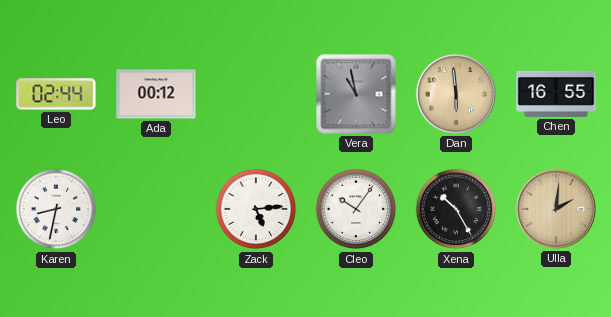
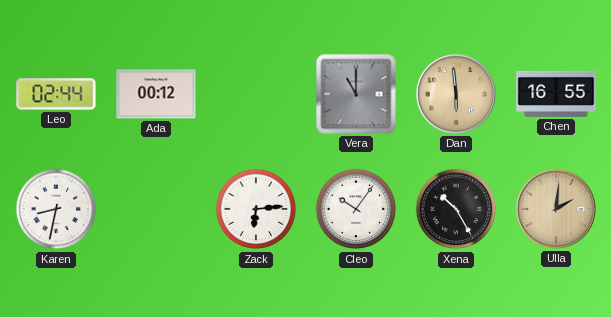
Vera: 10:58 -> 11:00 (356, 94)
Zack: 5:14 -> 6:14 (256, 209)
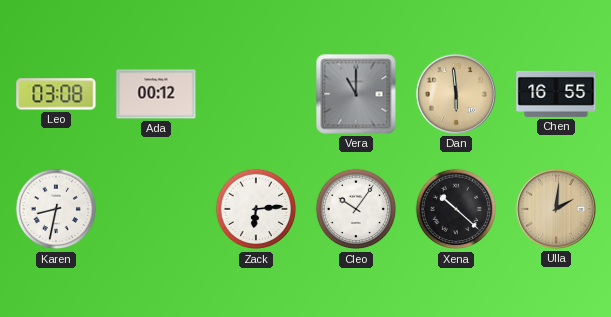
Leo: 02:44 -> 03:08 (56, 94)
Xena: 10:25 -> 10:22 (456, 209)
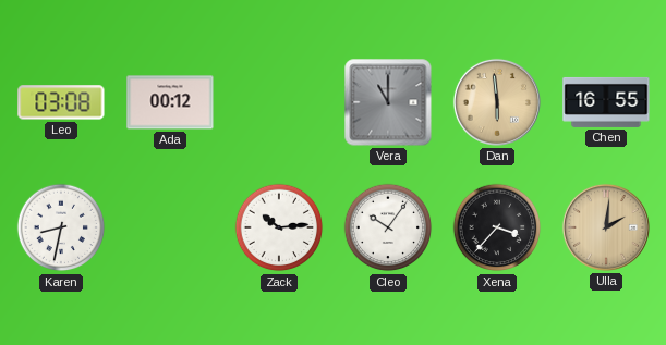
Zack: 6:14 -> 10:14 (279, 227)
Xena: 10:22 -> 3:37 (497, 227)
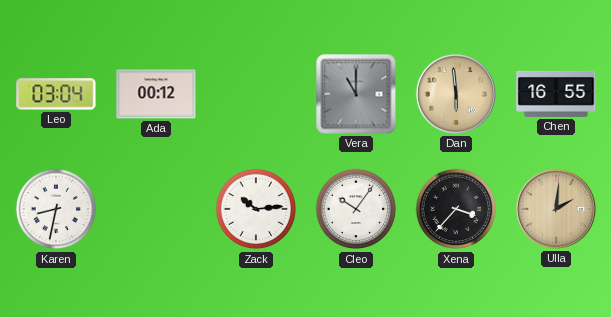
Leo: 03:08 -> 03:04 (56, 94)
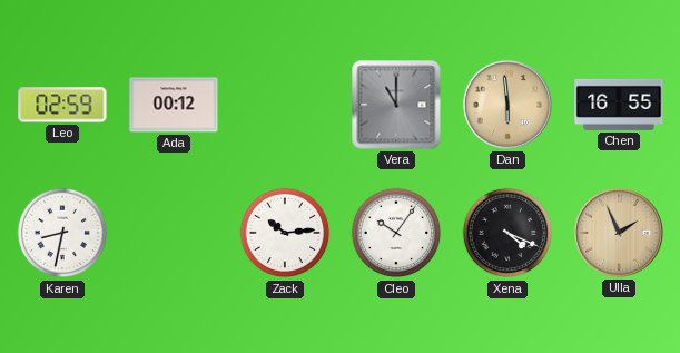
Leo: 03:04 -> 02:59 (62, 105)
Xena: 3:37 -> 4:19 (507, 233)
Ulla: 2:01 -> 1:56 (619, 233)
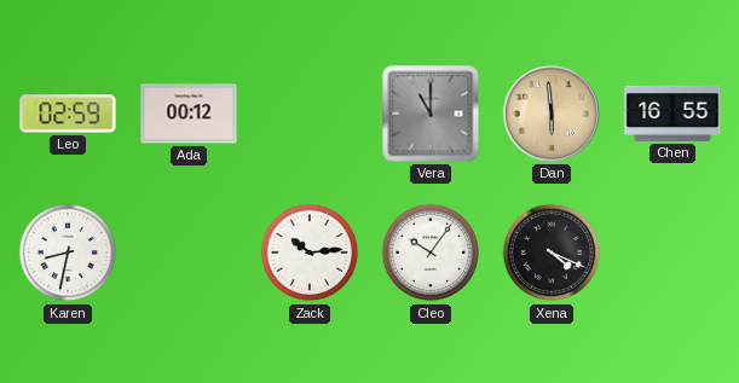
Ulla: 1:56 -> none (619, 233)
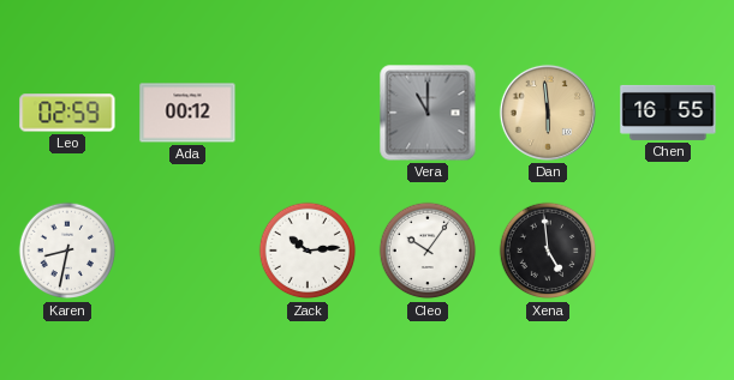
Xena: 4:19 -> 4:59 (548, 251)
